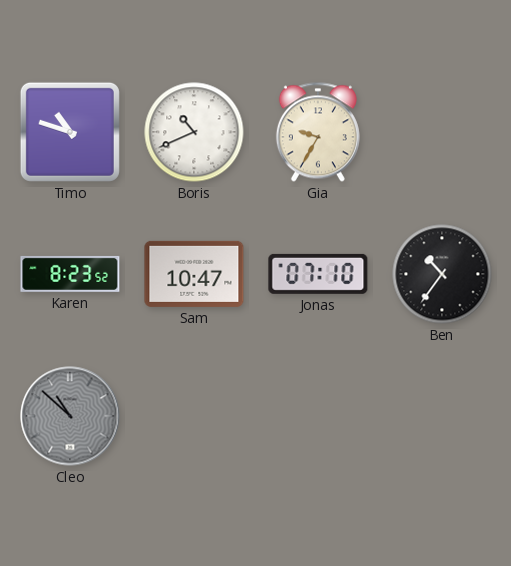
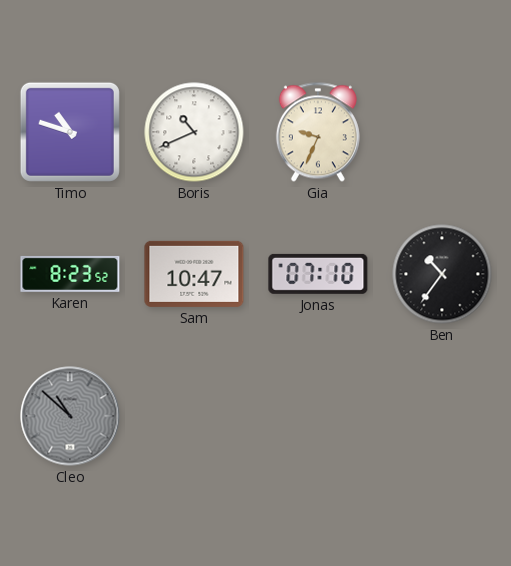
Gia: 9:35 -> 9:34 (318, 132)
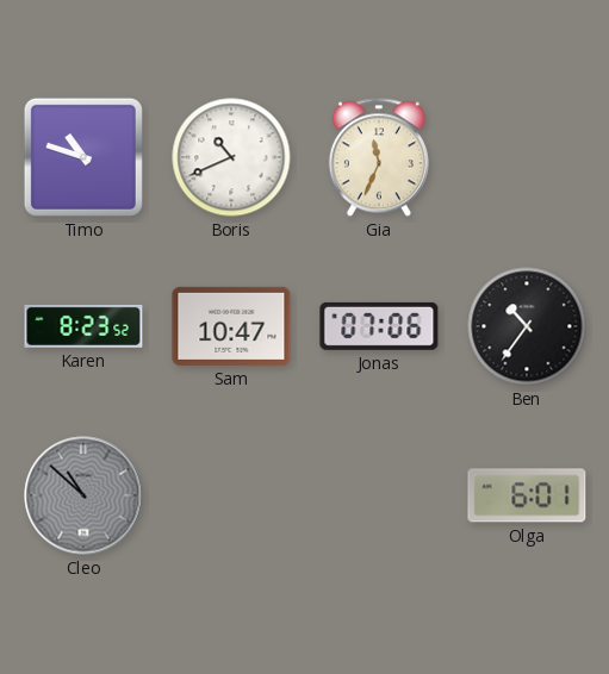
Gia: 9:34 -> 11:34 (379, 157)
Jonas: 07:10 -> 07:06 (379, 326)
Olga: none -> 6:01 (527, 495)
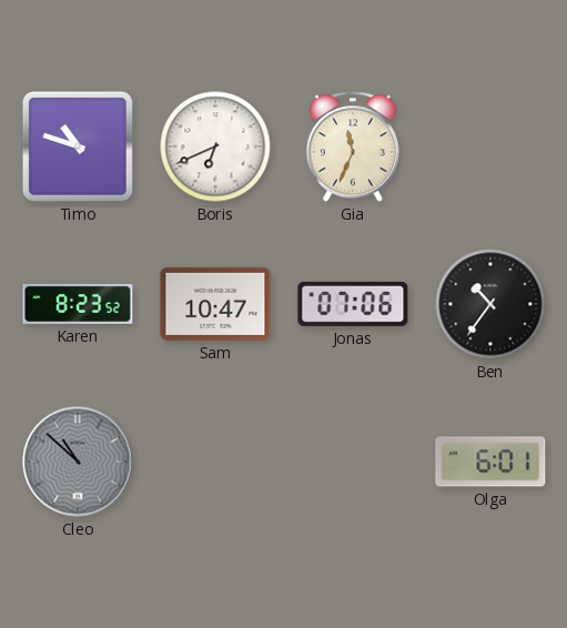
Boris: 10:41 -> 6:41 (215, 146)
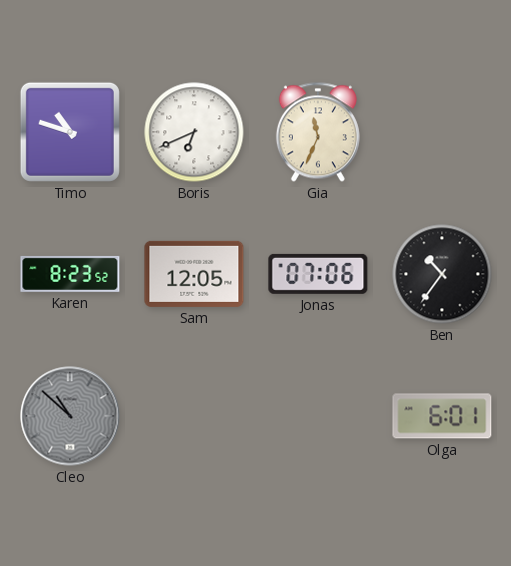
Sam: 10:47 -> 12:05 (194, 274)
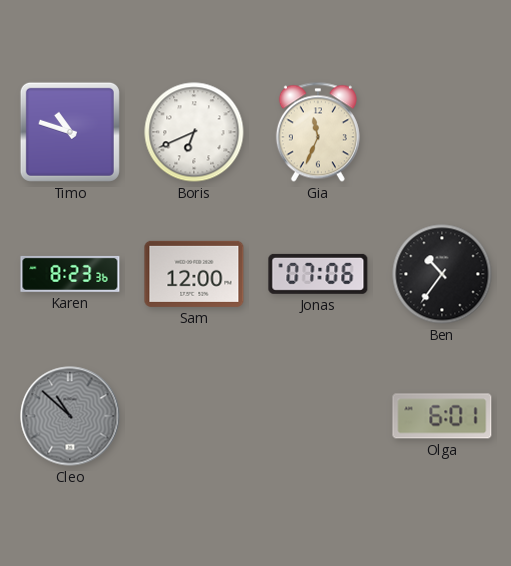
Karen: 8:23:52 -> 8:23:36 (70, 274)
Sam: 12:05 -> 12:00 (194, 274)
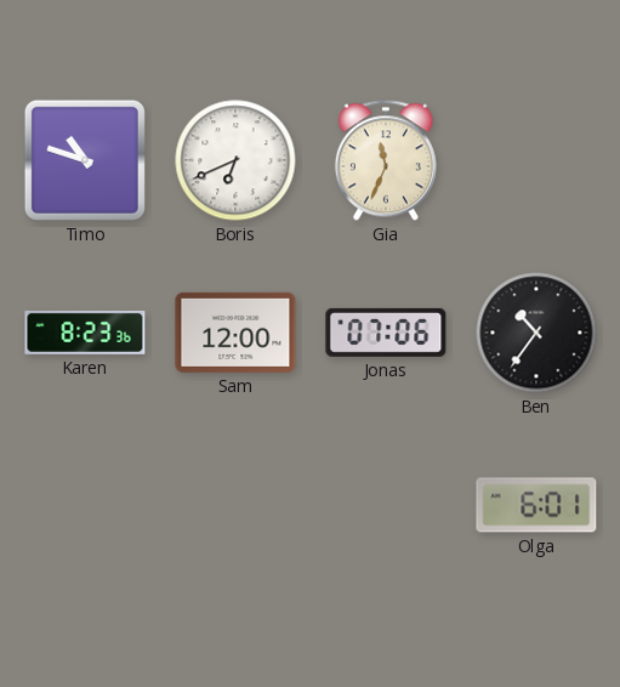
Cleo: 10:52 -> none (70, 416)
